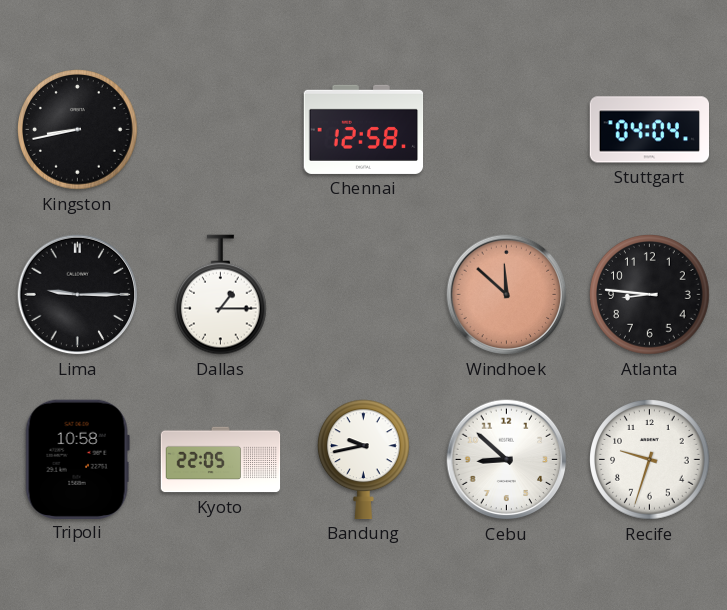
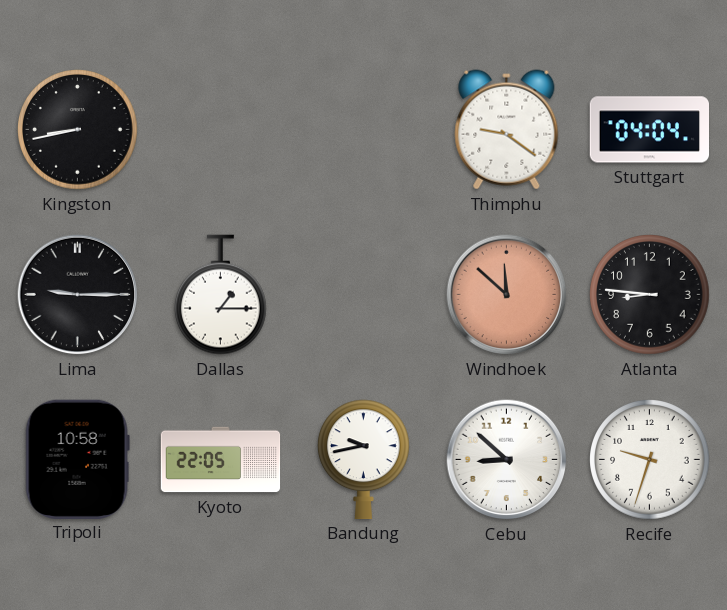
Chennai: 12:58 -> none (364, 129)
Thimphu: none -> 9:21 (507, 130)
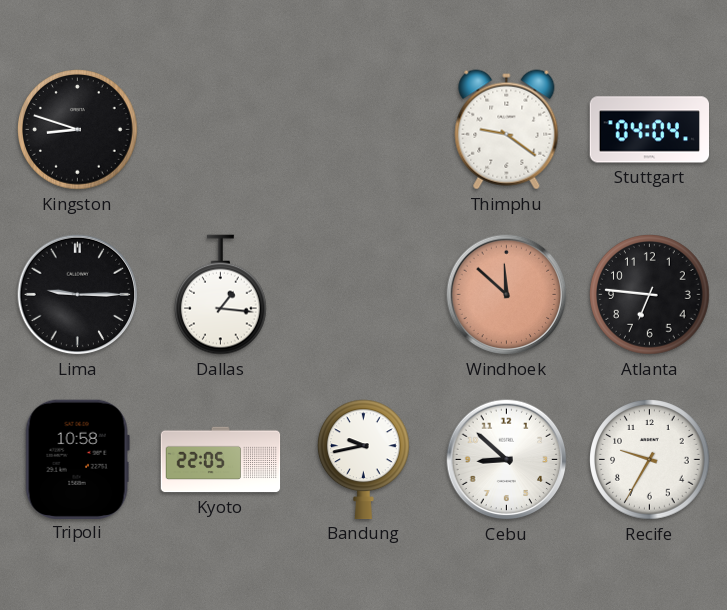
Kingston: 8:43 -> 8:48 (78, 130)
Dallas: 1:15 -> 1:16 (221, 295)
Atlanta: 8:46 -> 6:46 (650, 295)
Recife: 9:33 -> 9:35 (650, 460)
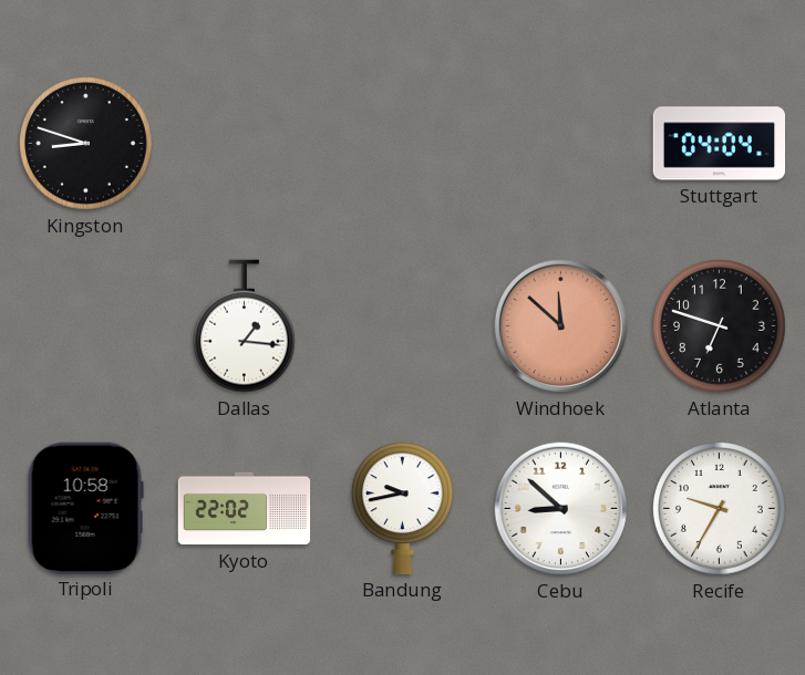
Thimphu: 9:21 -> none (507, 130)
Lima: 9:15 -> none (78, 295)
Atlanta: 6:46 -> 6:48 (720, 326)
Kyoto: 22:05 -> 22:02 (245, 509)
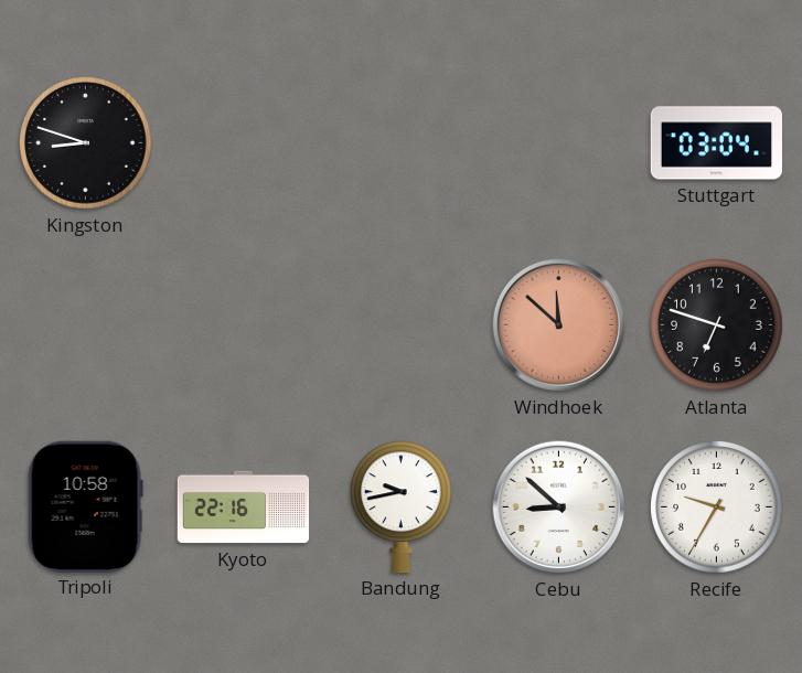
Stuttgart: 04:04 -> 03:04 (716, 143)
Dallas: 1:16 -> none (245, 326)
Kyoto: 22:02 -> 22:16 (244, 508)
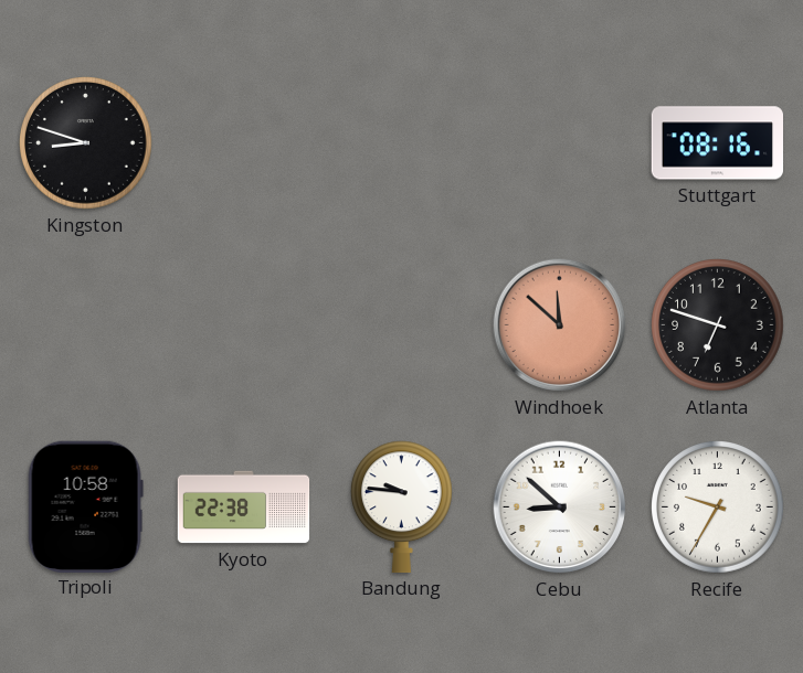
Stuttgart: 03:04 -> 08:16 (717, 143)
Kyoto: 22:16 -> 22:38 (244, 508)
Bandung: 9:43 -> 9:46 (402, 506)
